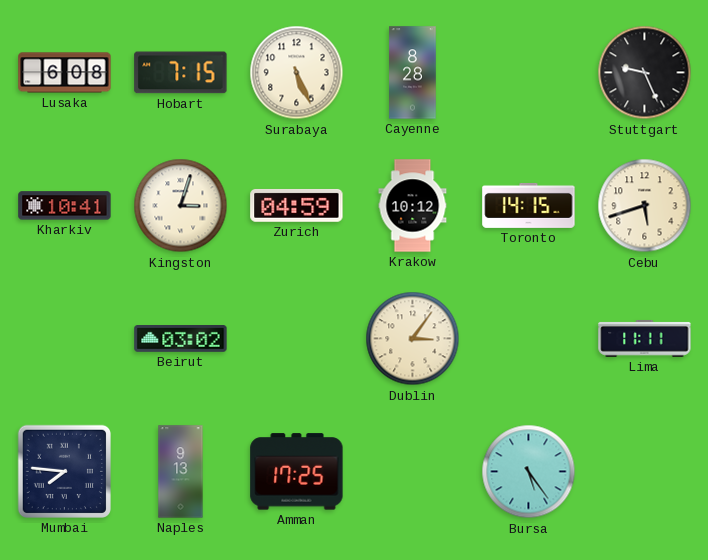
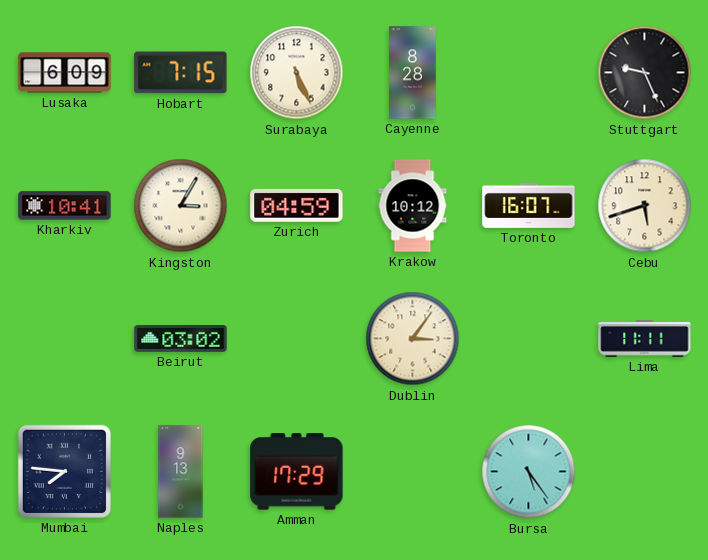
Lusaka: 6:08 -> 6:09 (65, 73)
Kingston: 3:03 -> 3:05 (181, 206)
Toronto: 14:15 -> 16:07 (529, 205)
Amman: 17:25 -> 17:29 (297, 472)
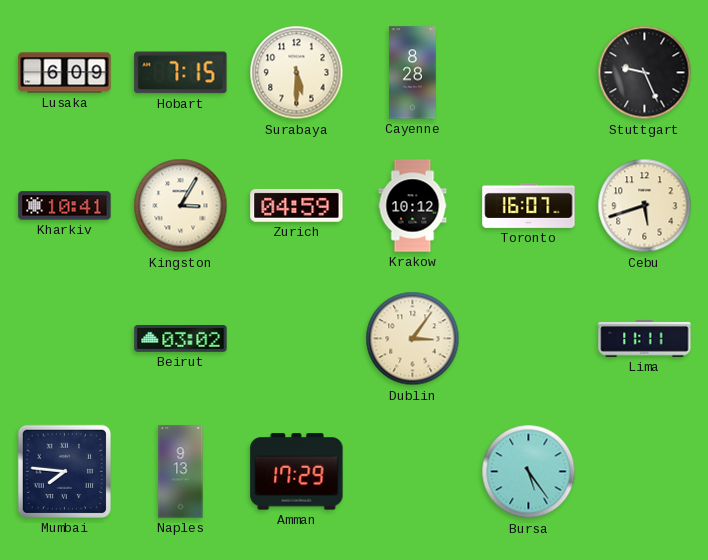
Surabaya: 5:26 -> 5:30 (297, 73)
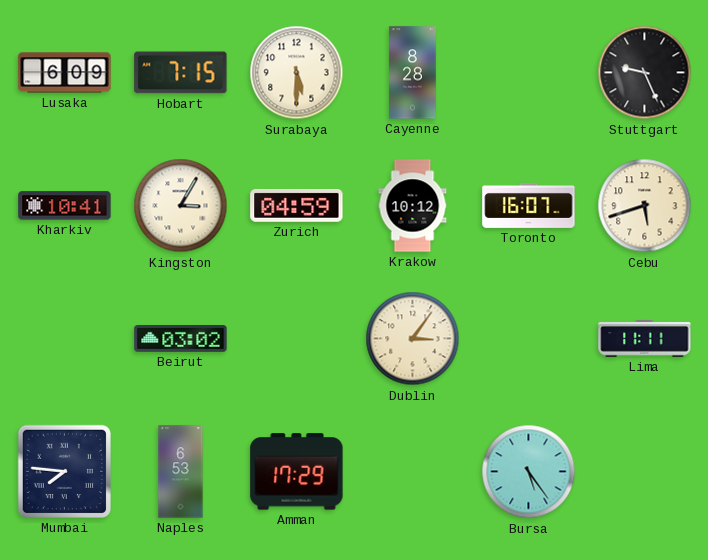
Naples: 9:13 -> 6:53 (181, 472)
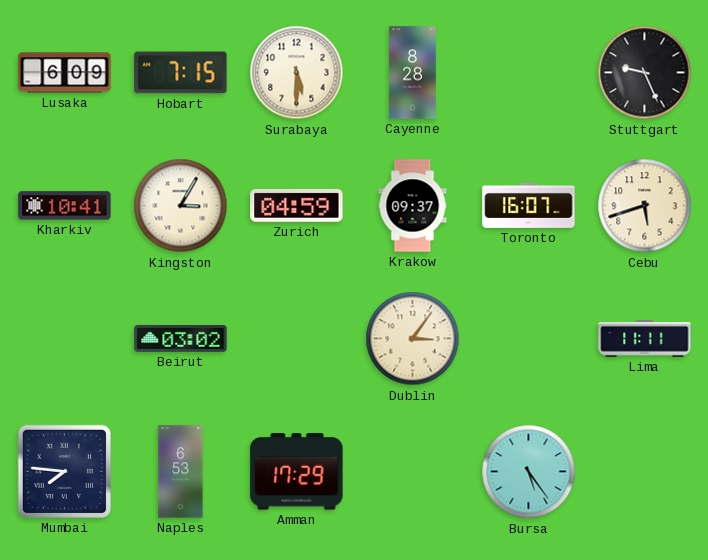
Krakow: 10:12 -> 09:37 (413, 206)
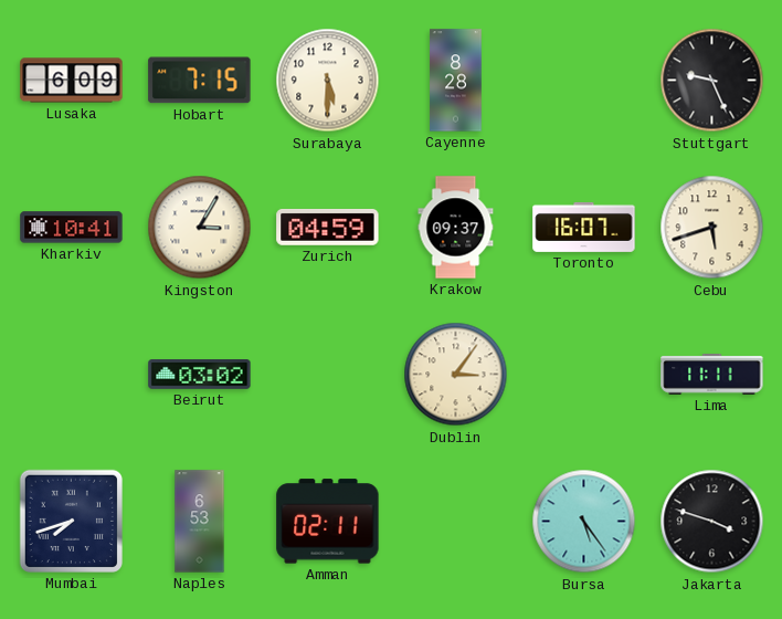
Mumbai: 7:46 -> 7:42 (71, 521)
Amman: 17:29 -> 02:11 (328, 522)
Jakarta: none -> 3:48 (712, 522)
